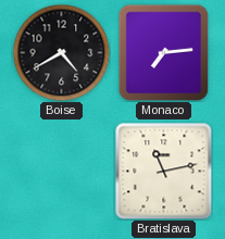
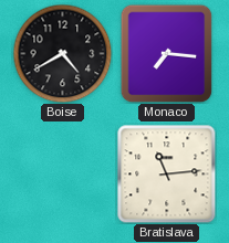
Monaco: 7:14 -> 7:16 (167, 53)
Bratislava: 11:13 -> 11:14 (166, 173)
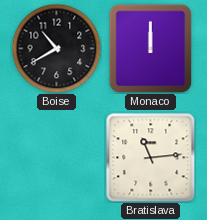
Boise: 4:40 -> 10:40 (56, 48)
Monaco: 7:16 -> 12:00 (151, 48)
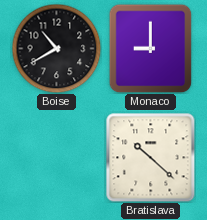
Monaco: 12:00 -> 9:00 (151, 48)
Bratislava: 11:14 -> 10:22 (150, 157)
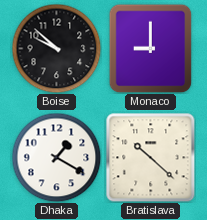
Boise: 10:40 -> 9:52 (56, 48)
Dhaka: none -> 1:20 (56, 157)
